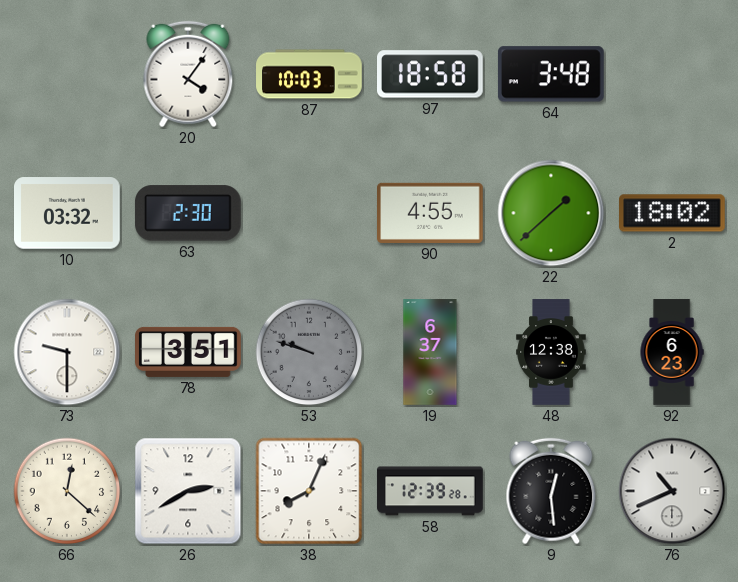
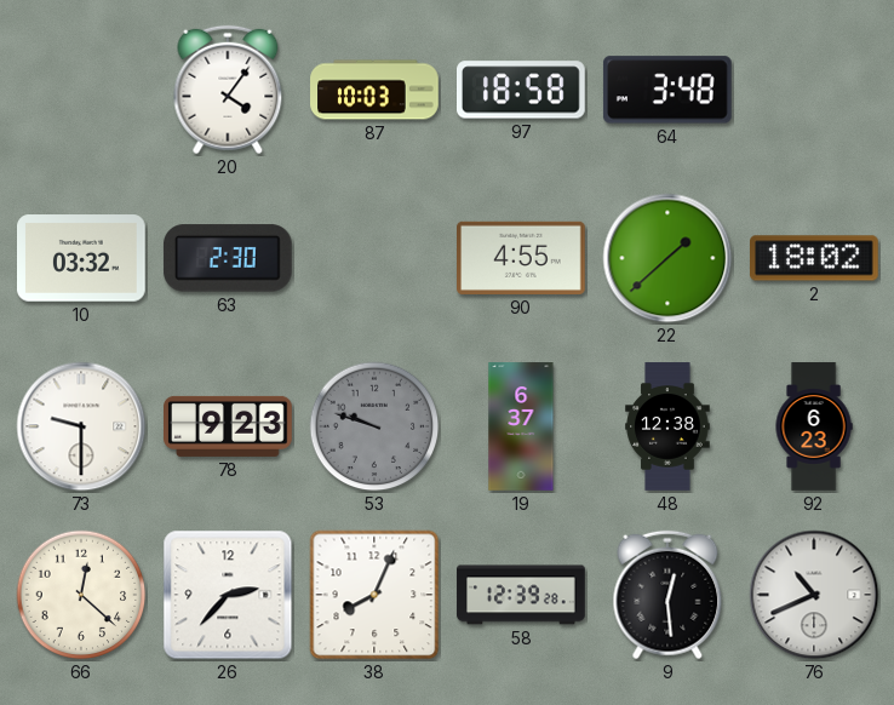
78: 3:51 -> 9:23 (228, 426)
26: 2:40 -> 2:37 (228, 595)
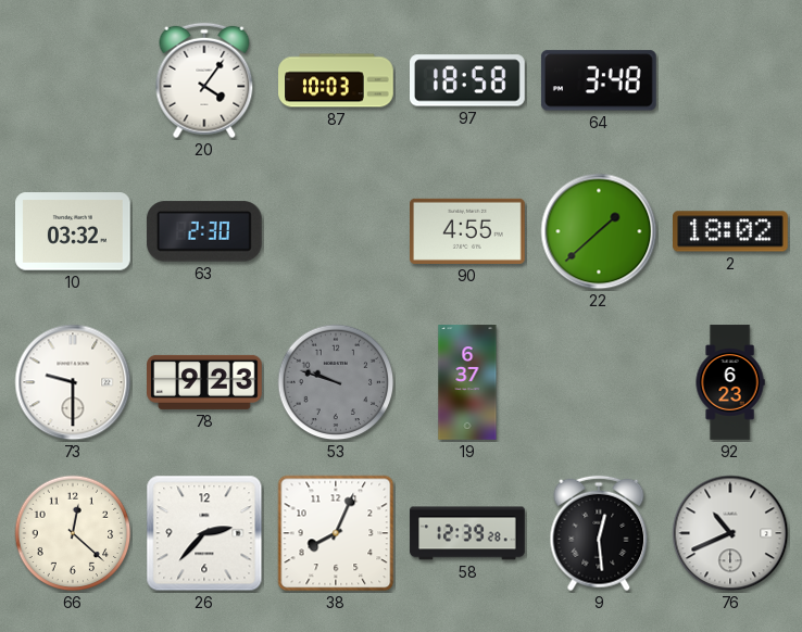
48: 12:38 -> none (667, 426)
